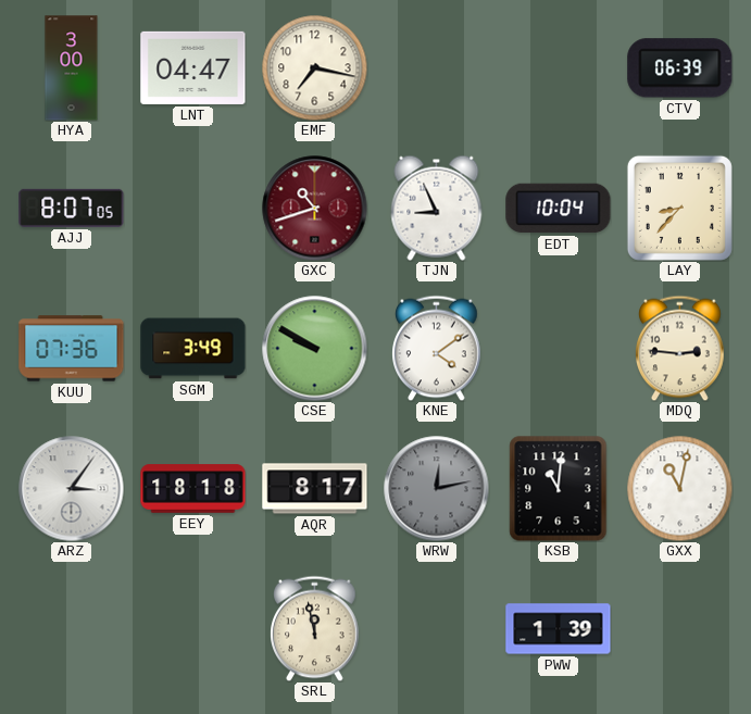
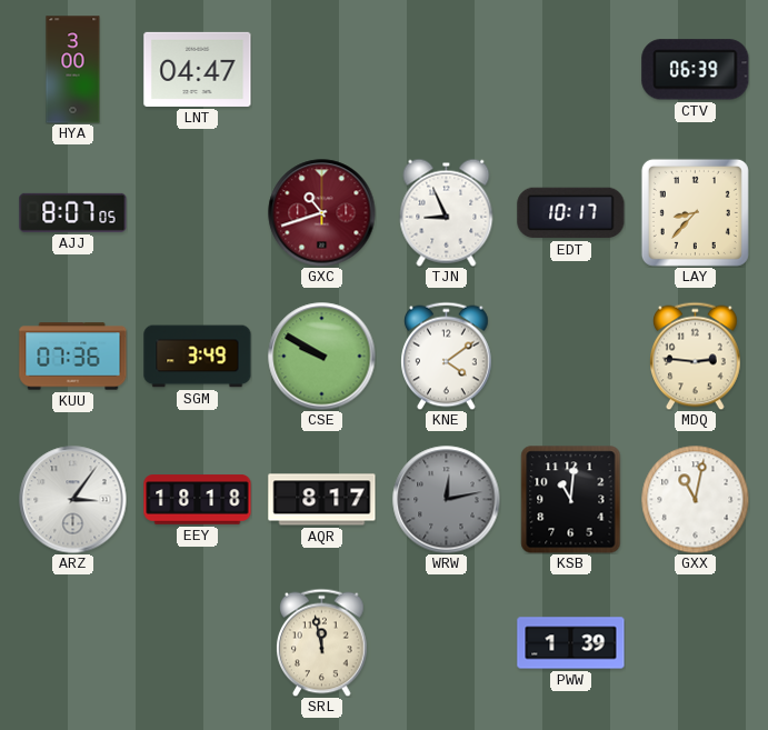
EMF: 7:17 -> none (314, 67)
EDT: 10:04 -> 10:17 (571, 213)
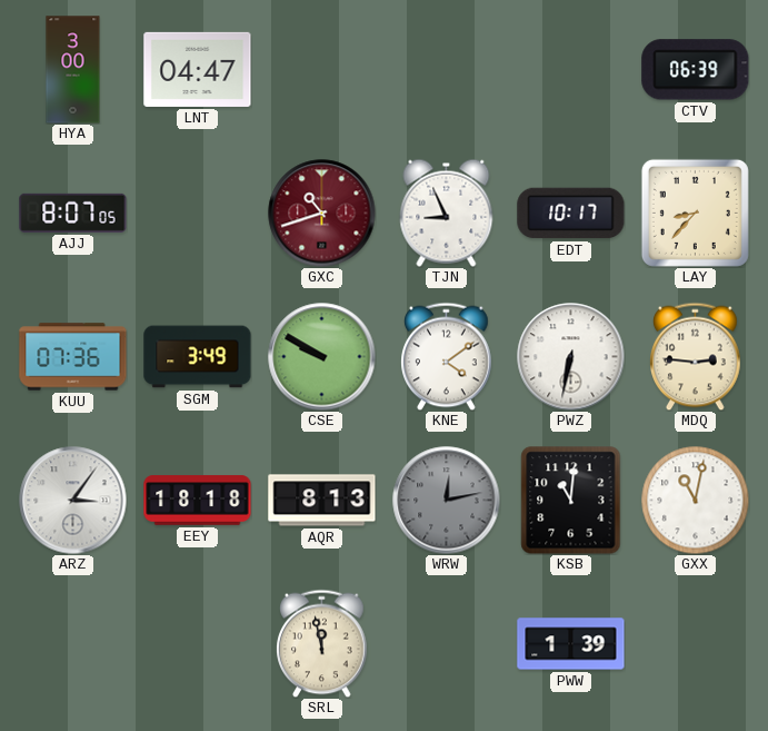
PWZ: none -> 6:32 (571, 357)
AQR: 8:17 -> 8:13 (322, 501)
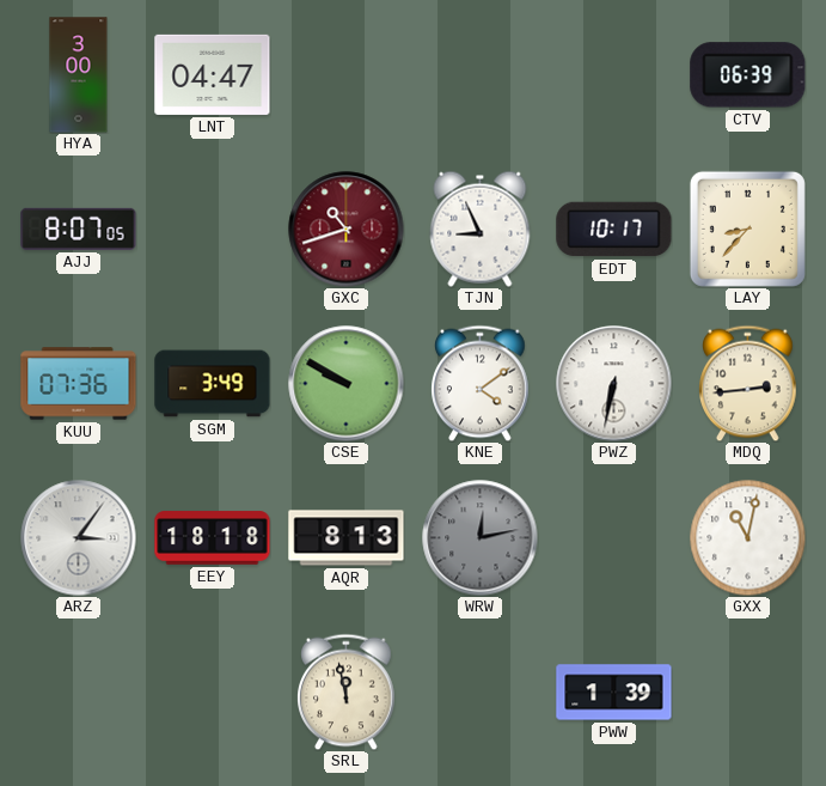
MDQ: 2:46 -> 2:44 (748, 383)
KSB: 11:01 -> none (571, 501)
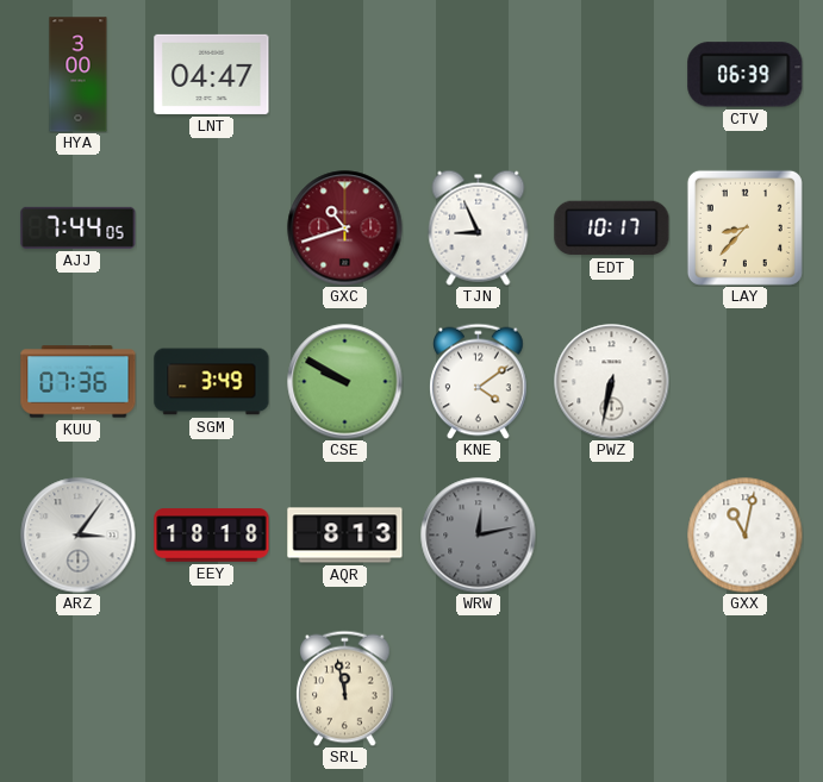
AJJ: 8:07 -> 7:44 (79, 227)
MDQ: 2:44 -> none (748, 383)
PWW: 1:39 -> none (614, 693)
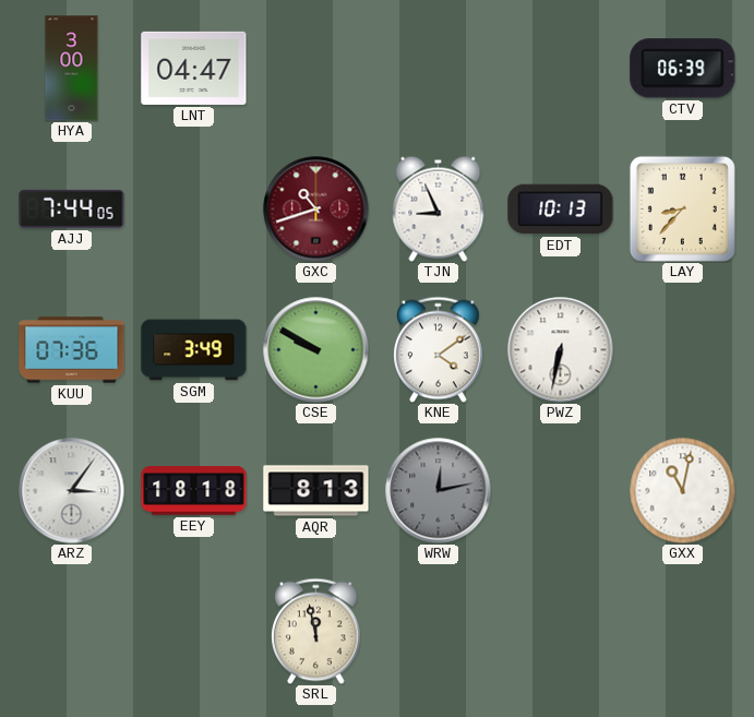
EDT: 10:17 -> 10:13 (561, 210)
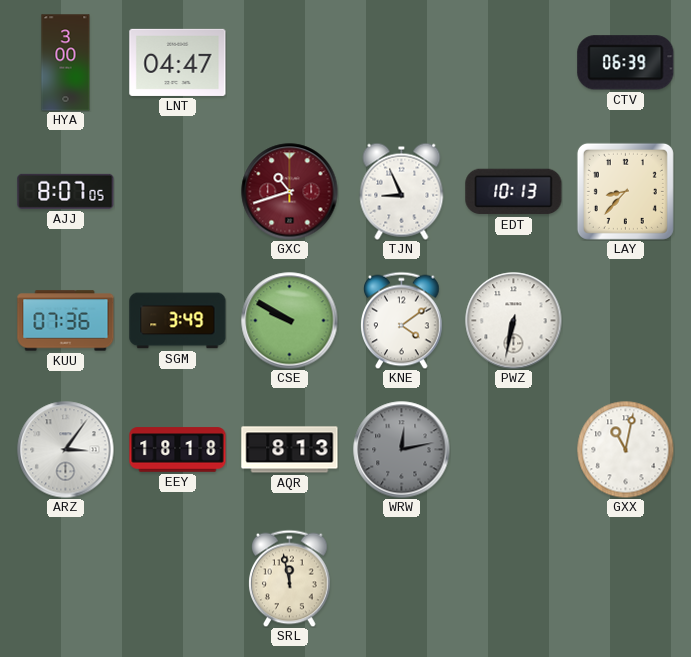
AJJ: 7:44 -> 8:07 (66, 191)
